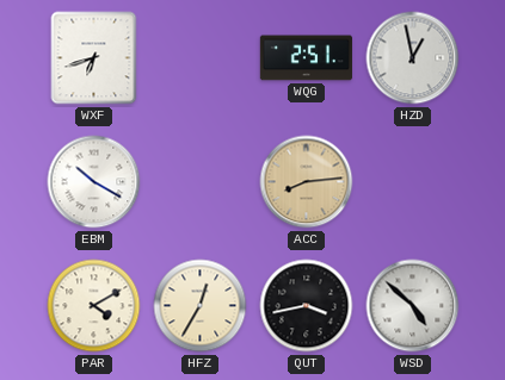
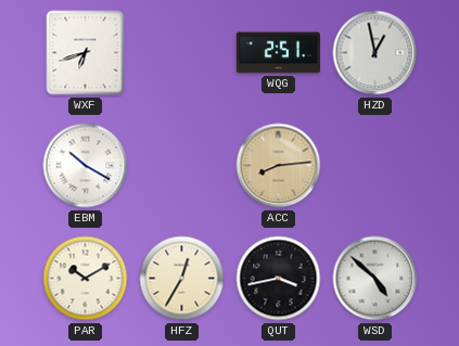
PAR: 4:10 -> 10:10 (86, 279)
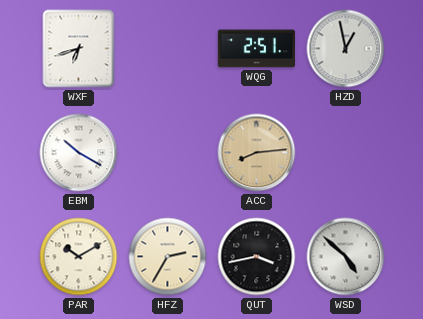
HFZ: 12:35 -> 2:35 (168, 257)
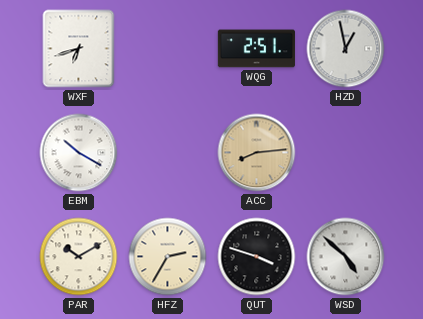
QUT: 3:43 -> 3:48 (257, 257)
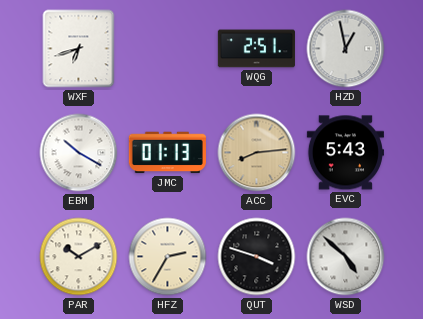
JMC: none -> 01:13 (167, 153)
EVC: none -> 5:43 (345, 153)
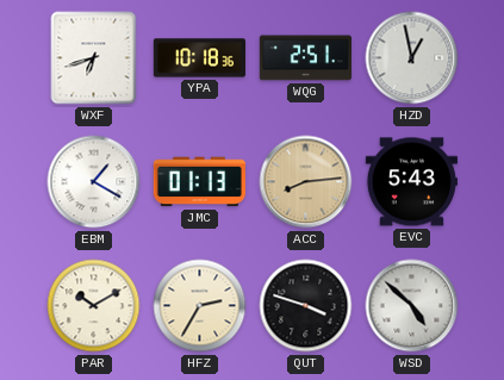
YPA: none -> 10:18 (199, 58)
EBM: 10:20 -> 1:20 (94, 182)
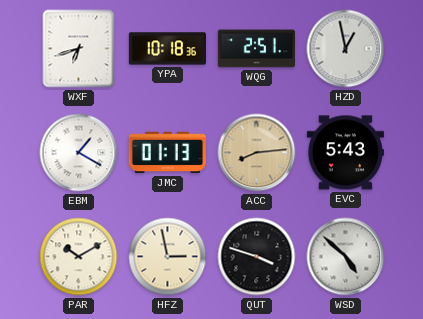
HFZ: 2:35 -> 2:58 (168, 257)
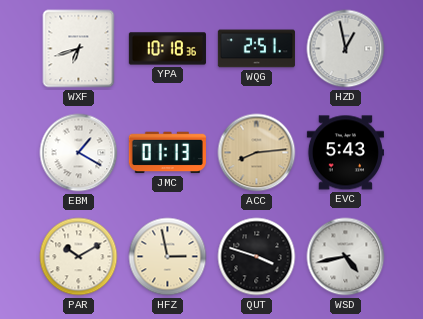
WSD: 4:52 -> 4:43 (346, 257)
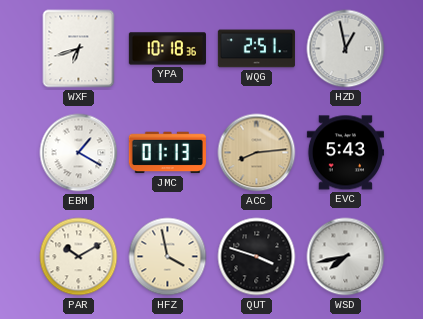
HFZ: 2:58 -> 3:58 (168, 257)
WSD: 4:43 -> 7:43 (346, 257)
